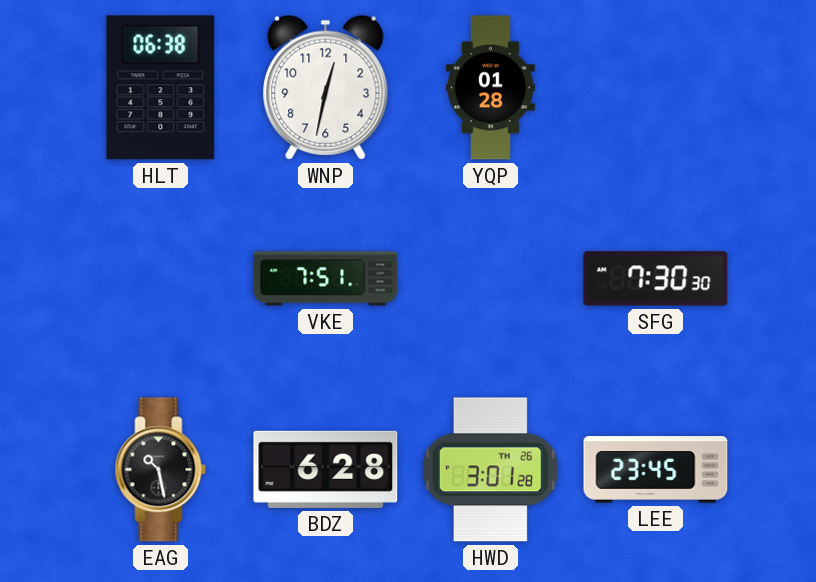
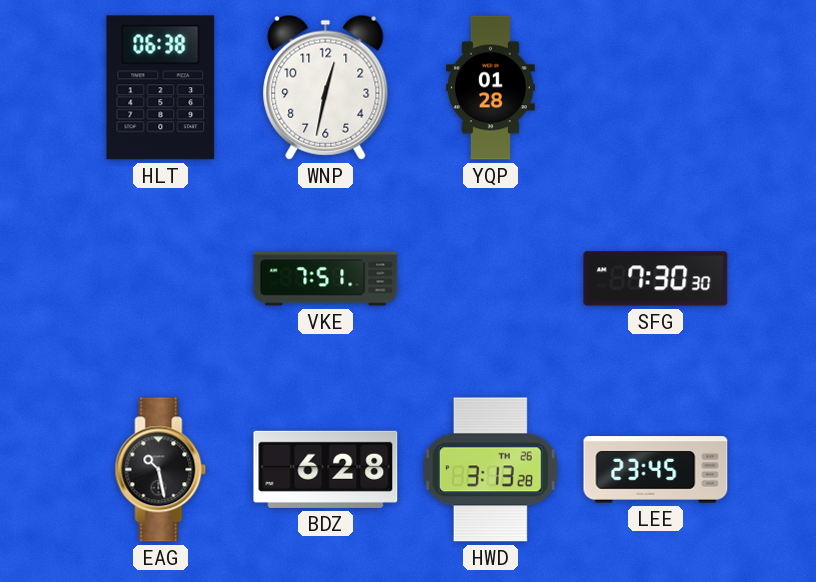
HWD: 3:01 -> 3:13 (490, 470)
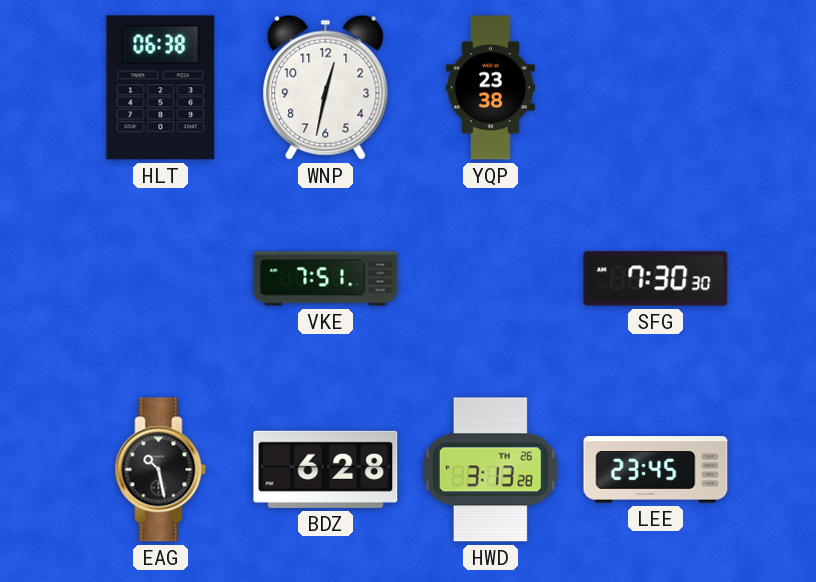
YQP: 01:28 -> 23:38 (490, 88)
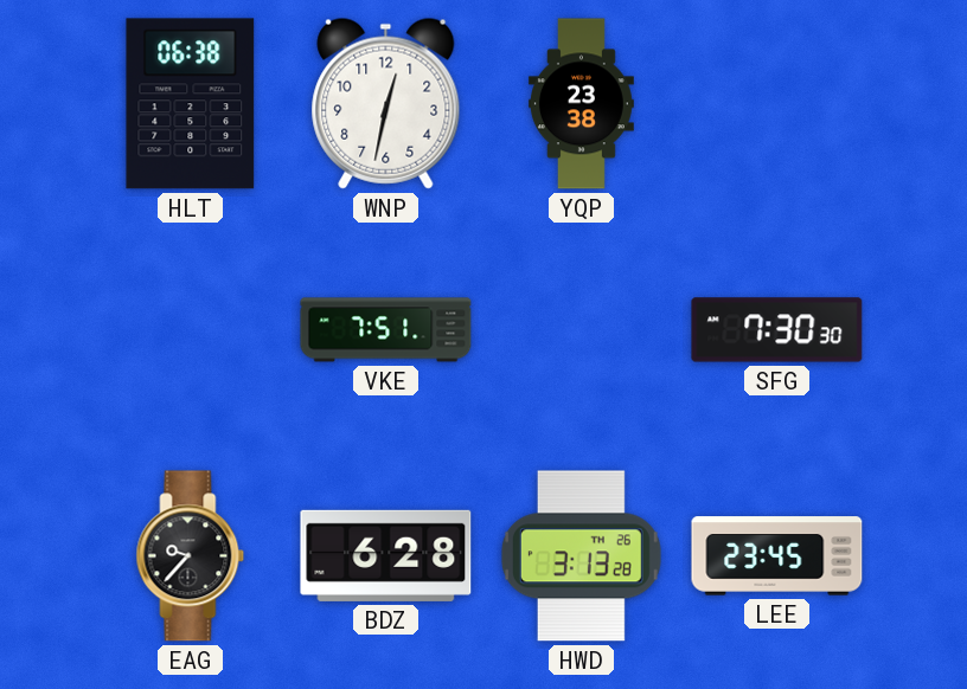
EAG: 10:28 -> 9:37 (191, 556)
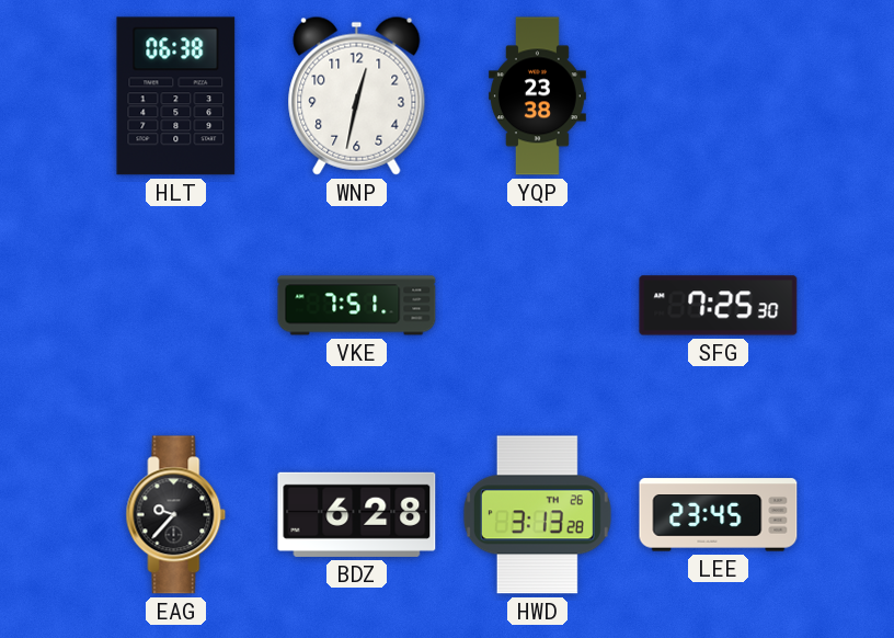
SFG: 7:30 -> 7:25 (719, 306)
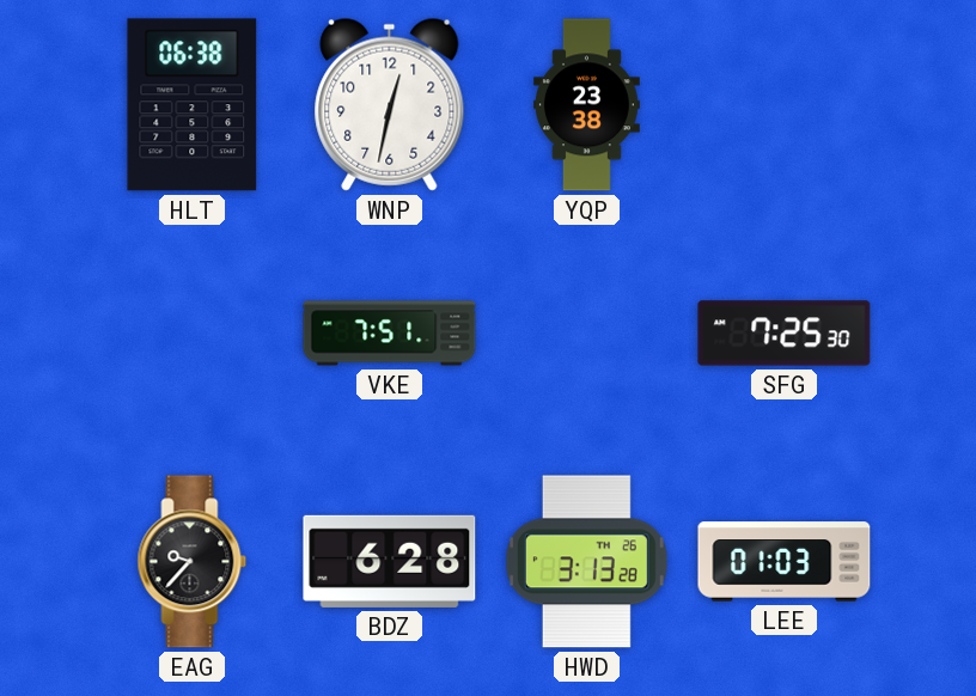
LEE: 23:45 -> 01:03 (785, 562)
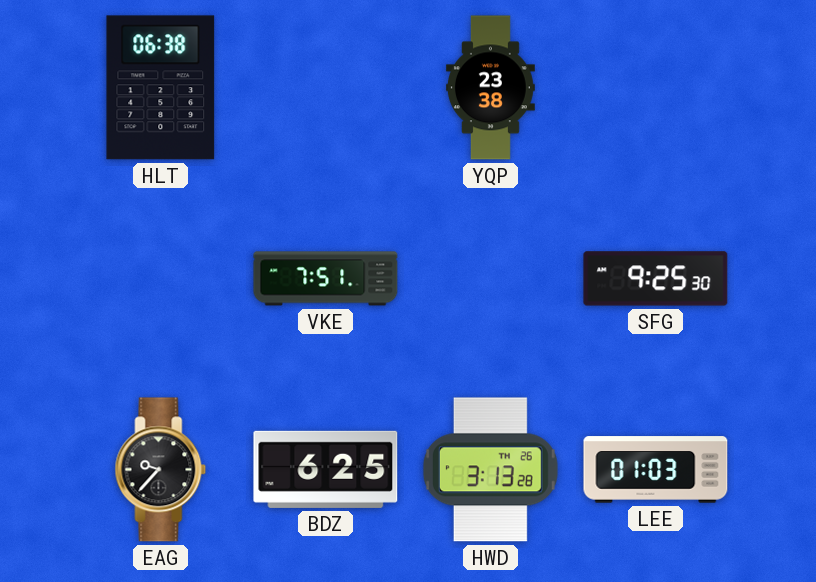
WNP: 12:32 -> none (390, 104)
SFG: 7:25 -> 9:25 (656, 279)
BDZ: 6:28 -> 6:25 (326, 469)
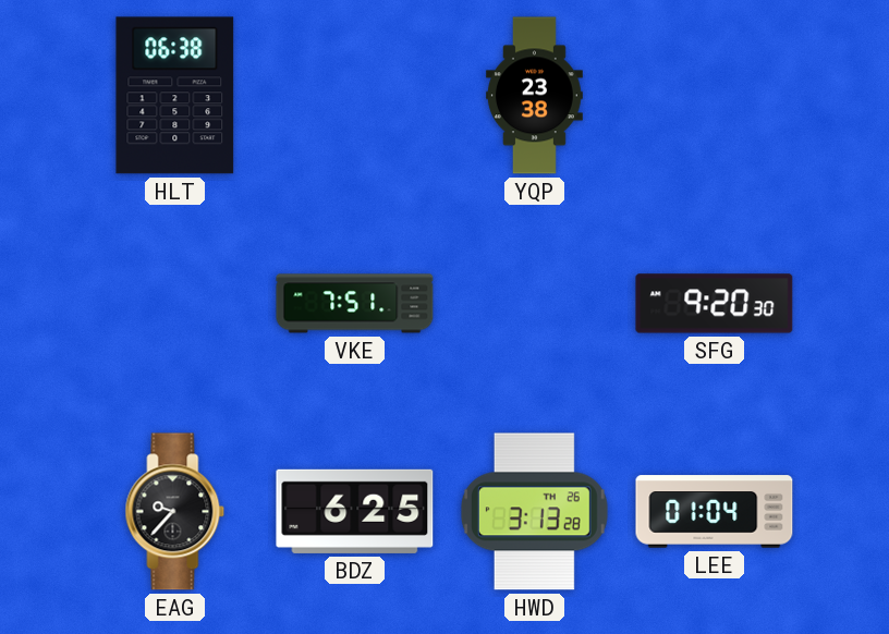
SFG: 9:25 -> 9:20 (715, 304)
LEE: 01:03 -> 01:04 (715, 512)
